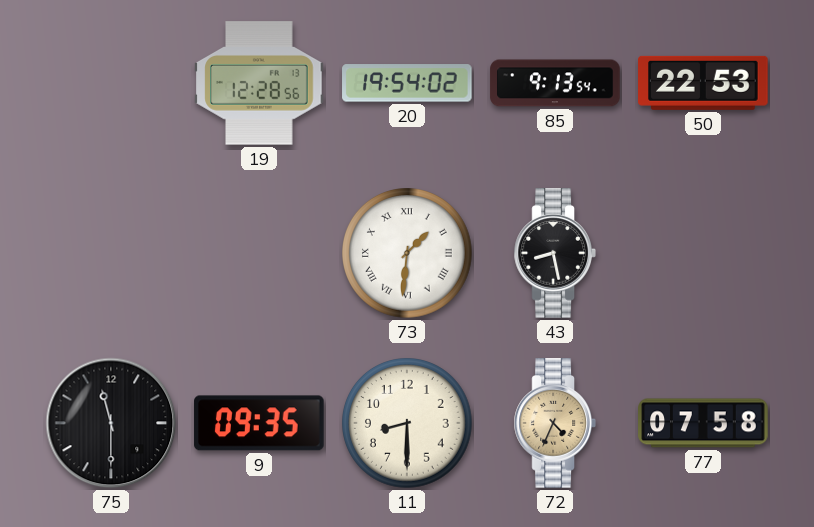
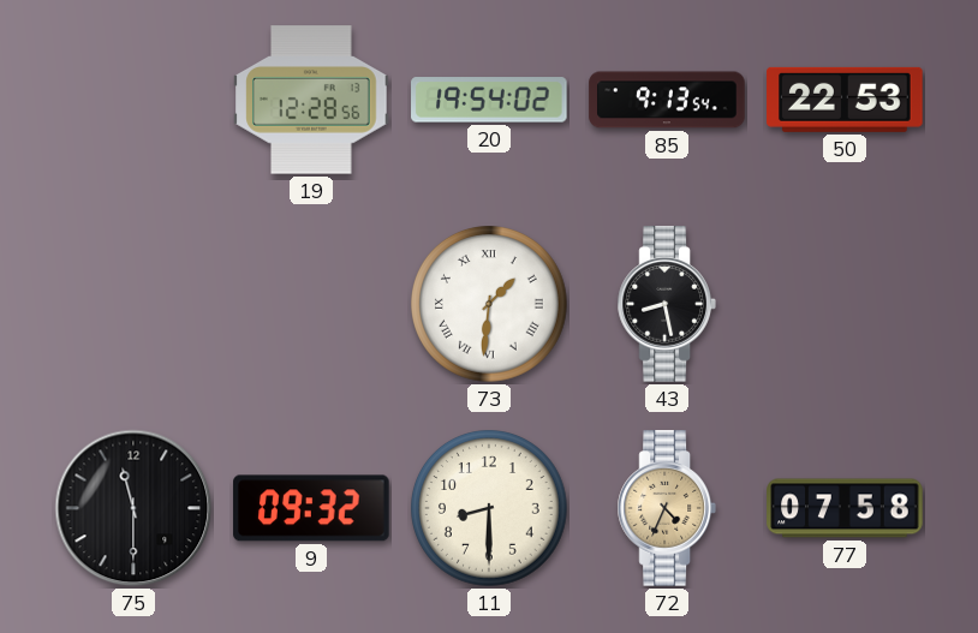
9: 09:35 -> 09:32 (311, 508)
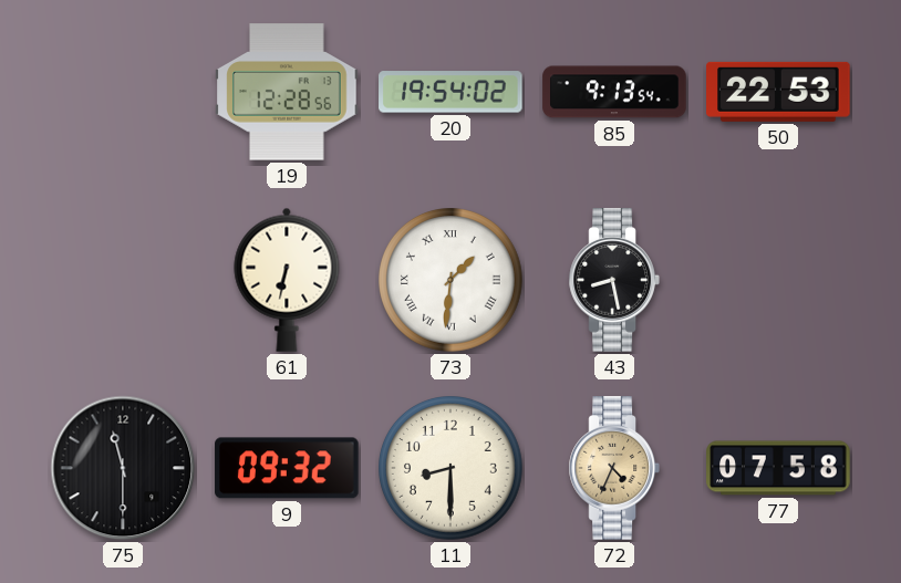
61: none -> 6:32 (287, 280)
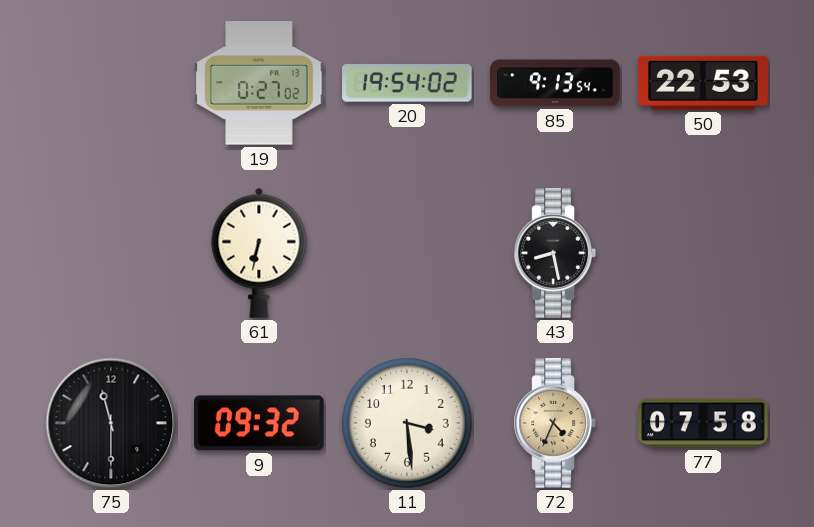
19: 12:28 -> 0:27 (259, 83)
73: 1:31 -> none (452, 281)
11: 8:30 -> 3:29 (408, 424)
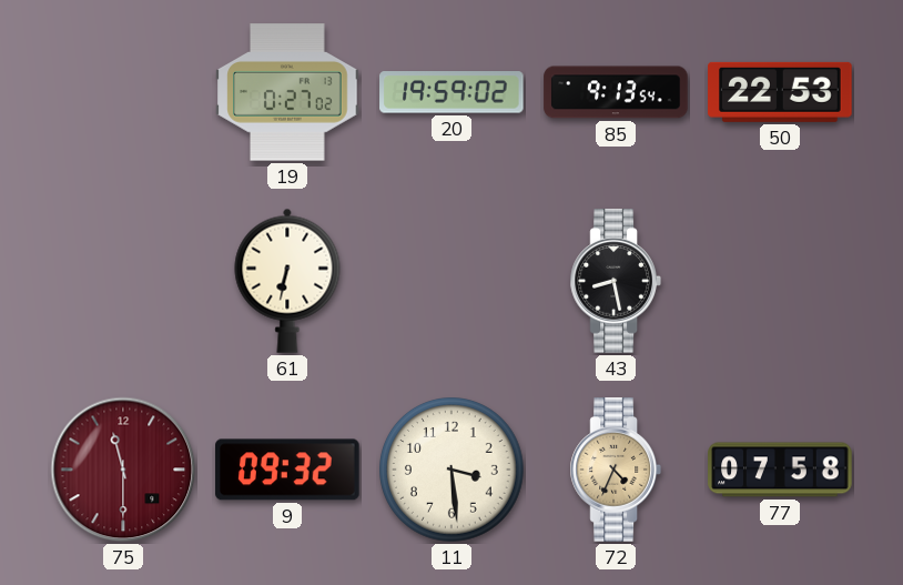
20: 19:54 -> 19:59 (451, 92)
75 dial: black -> burgundy (123, 470)
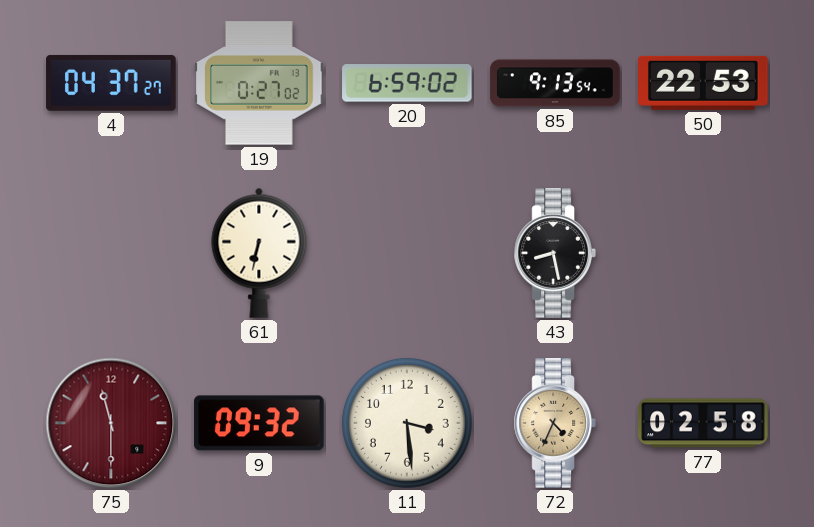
4: none -> 04:37 (111, 83)
20: 19:59 -> 6:59 (407, 83)
77: 07:58 -> 02:58 (703, 423)
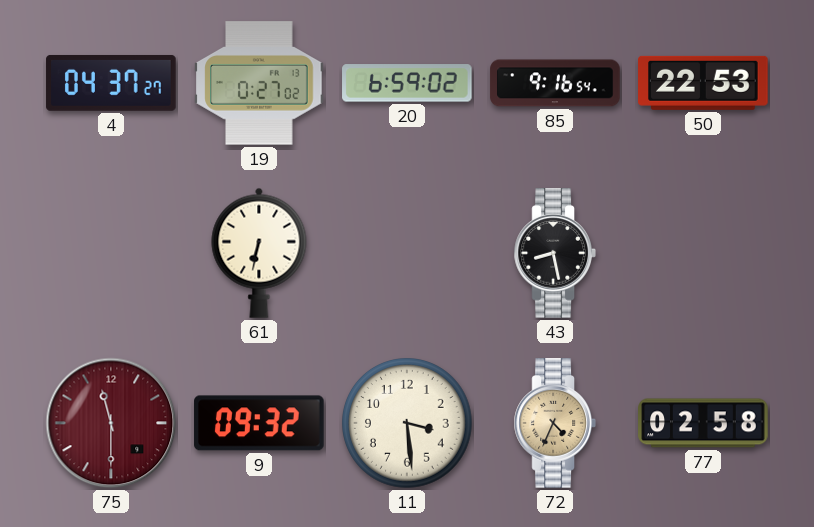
85: 9:13 -> 9:16 (555, 83)
